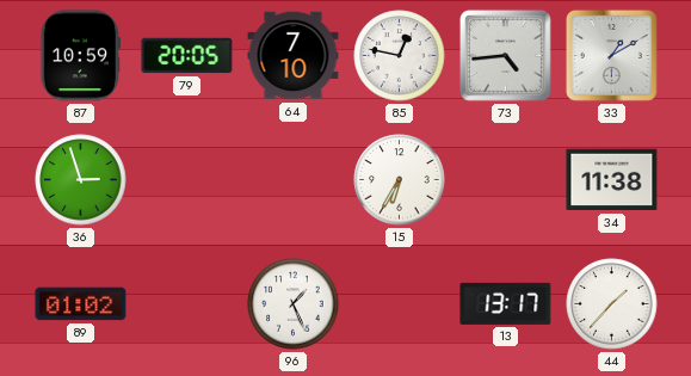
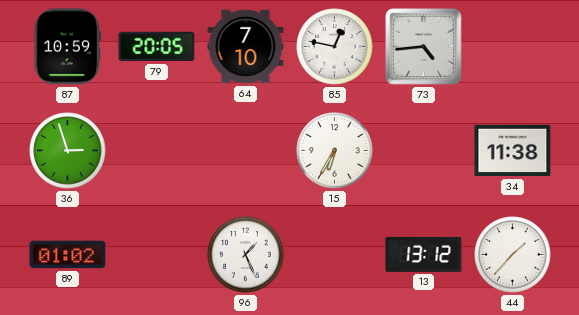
33: 1:10 -> none (611, 55)
13: 13:17 -> 13:12 (424, 254)
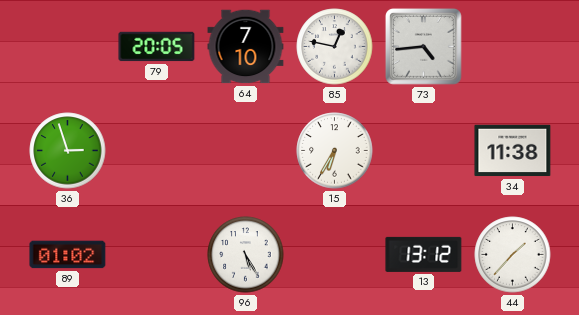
87: 10:59 -> none (67, 47)
96: 1:26 -> 5:25 (246, 255)
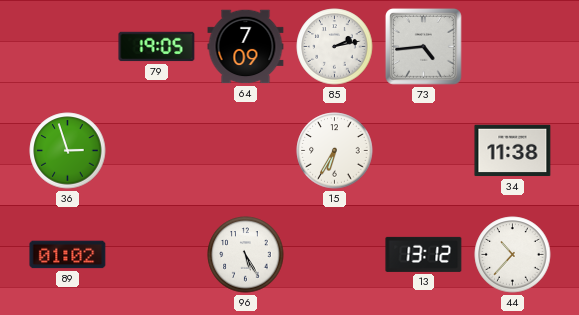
79: 20:05 -> 19:05 (157, 47)
64: 7:10 -> 7:09 (246, 47)
85: 12:47 -> 2:13 (335, 47)
44: 1:37 -> 10:37 (513, 255)
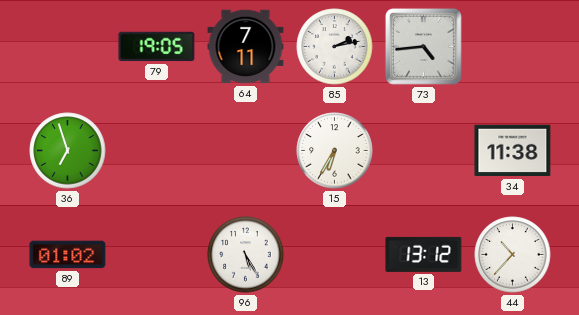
64: 7:09 -> 7:11 (246, 47)
36: 2:57 -> 6:57 (68, 151)
